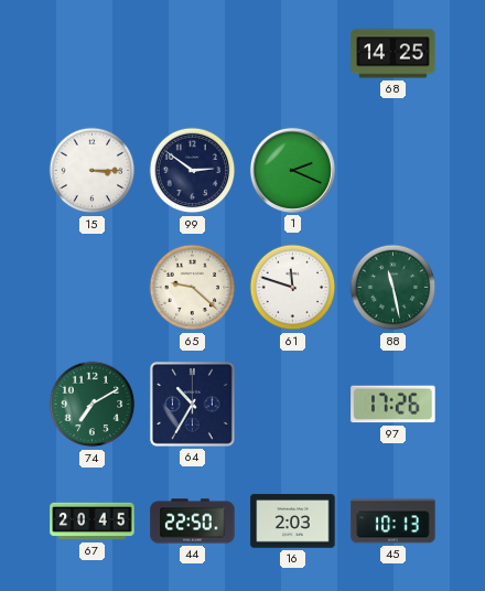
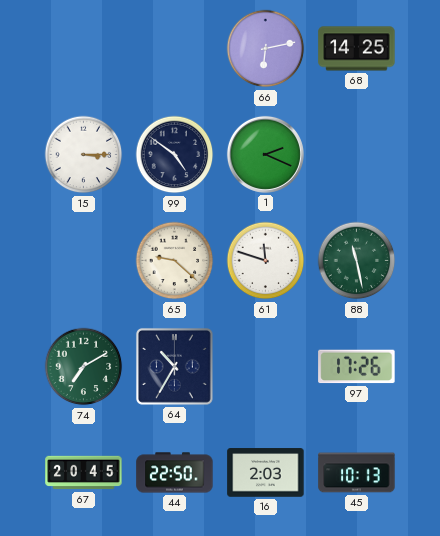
66: none -> 6:13 (266, 49)
99: 2:51 -> 4:51 (175, 155)
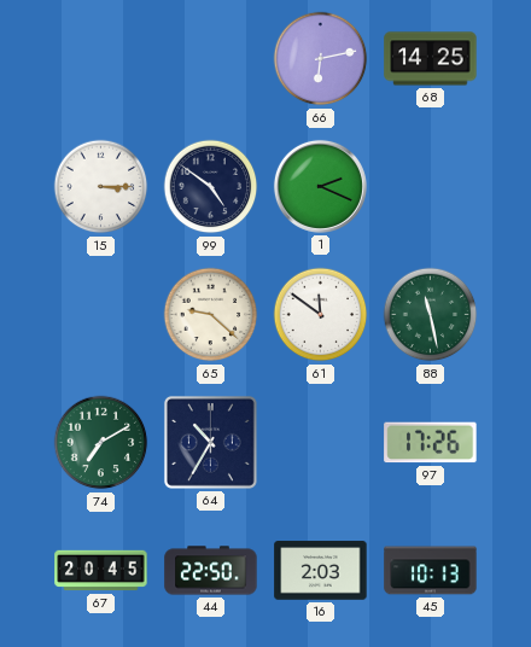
61: 11:48 -> 11:51 (321, 315)
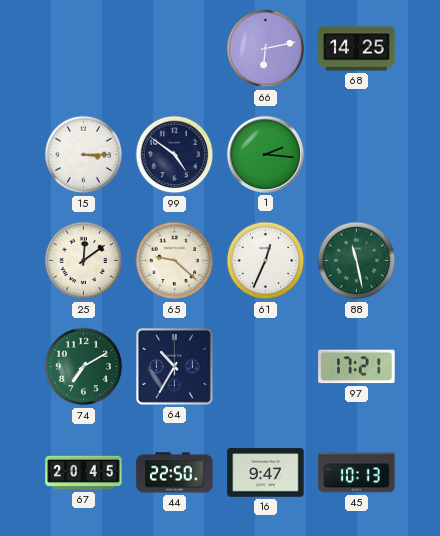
1: 2:19 -> 2:16 (265, 154)
25: none -> 12:09 (84, 261)
61: 11:51 -> 12:34 (266, 261)
97: 17:26 -> 17:21 (357, 367)
16: 2:03 -> 9:47 (266, 473)
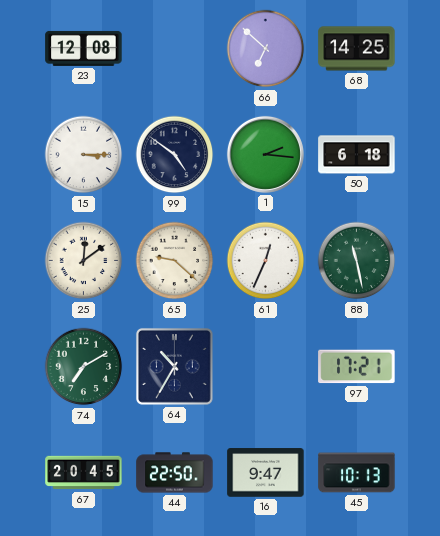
23: none -> 12:08 (84, 48)
66: 6:13 -> 6:52 (266, 49)
50: none -> 6:18 (357, 155)
